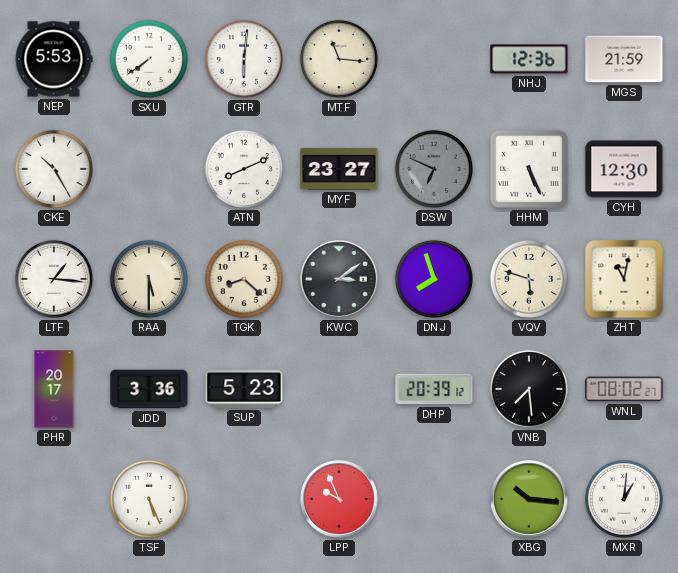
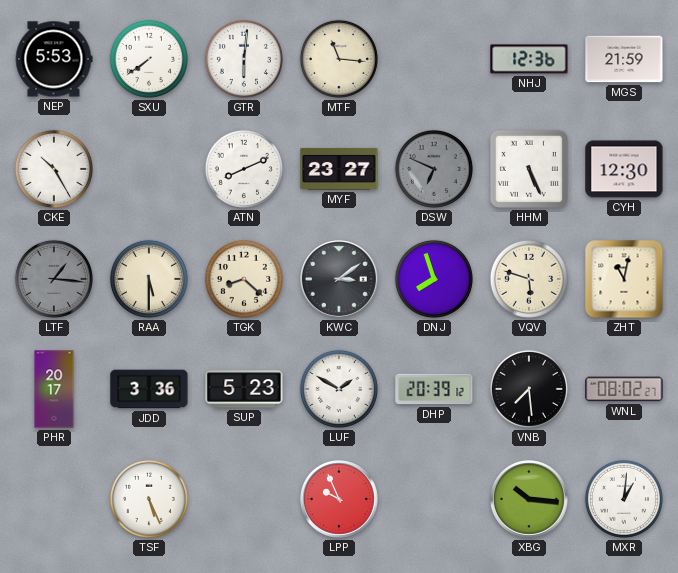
LTF dial: white -> grey (54, 279)
LUF: none -> 1:50 (339, 389)
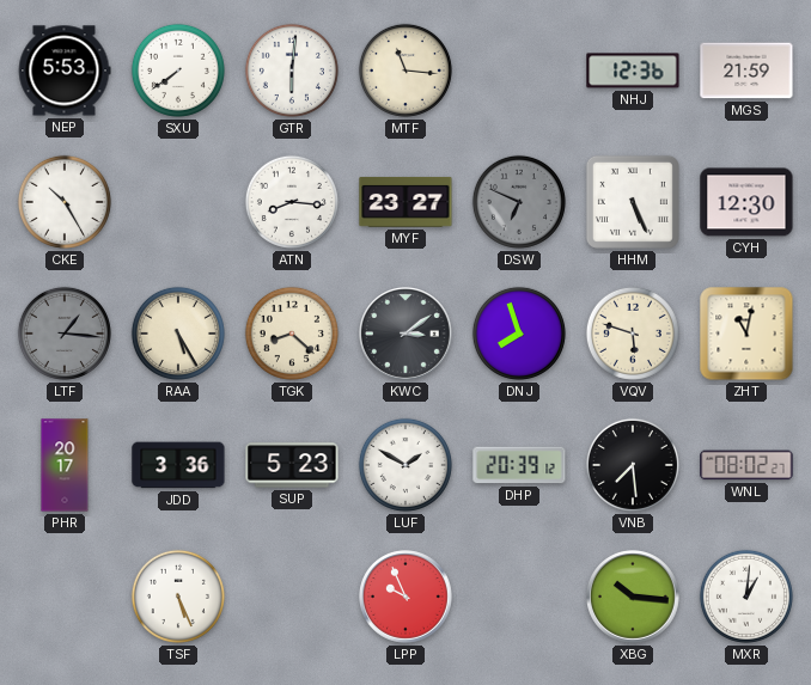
ATN: 8:11 -> 8:16 (292, 202)
RAA: 5:30 -> 5:25 (178, 334)
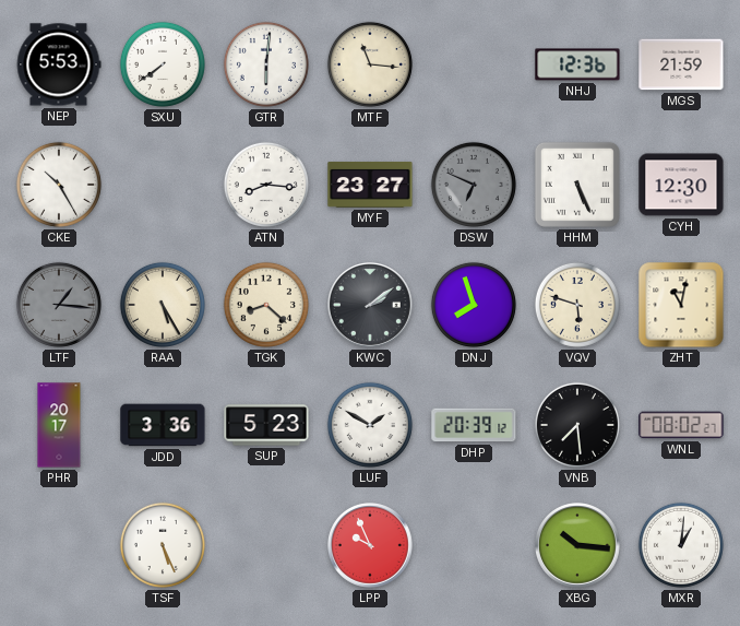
KWC: 3:09 -> 2:09 (371, 306)
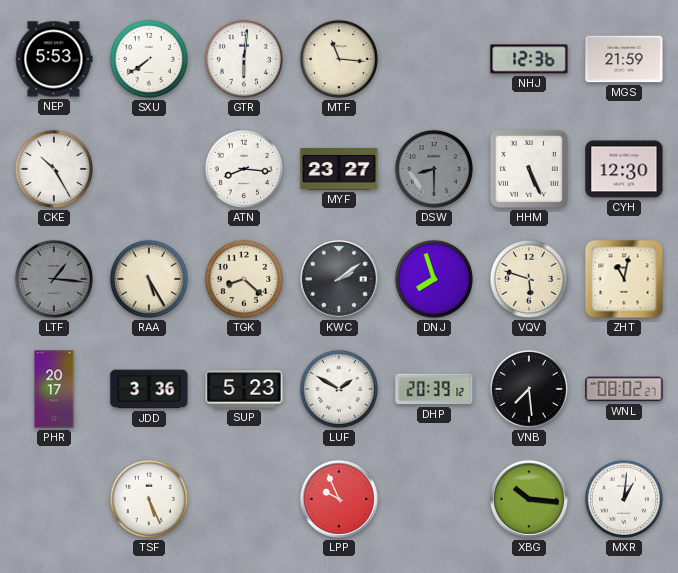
DSW: 6:49 -> 8:30 (434, 169)
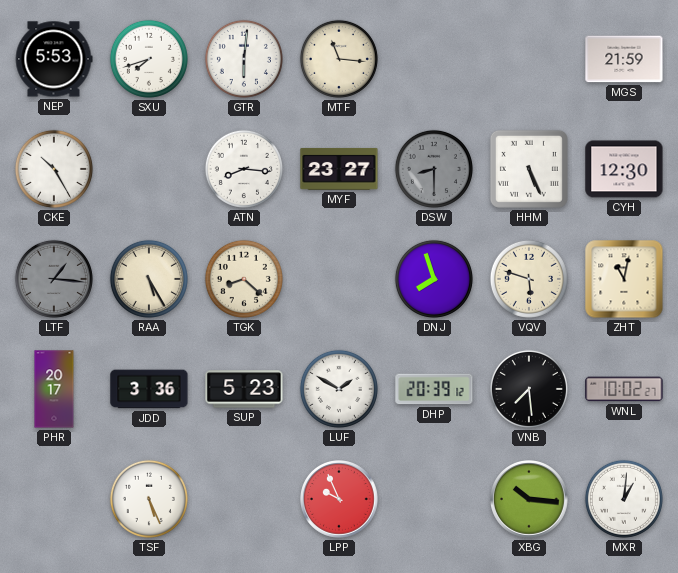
SXU: 7:39 -> 7:42 (149, 59)
NHJ: 12:36 -> none (529, 59)
KWC: 2:09 -> none (340, 280)
WNL: 08:02 -> 10:02 (624, 389)
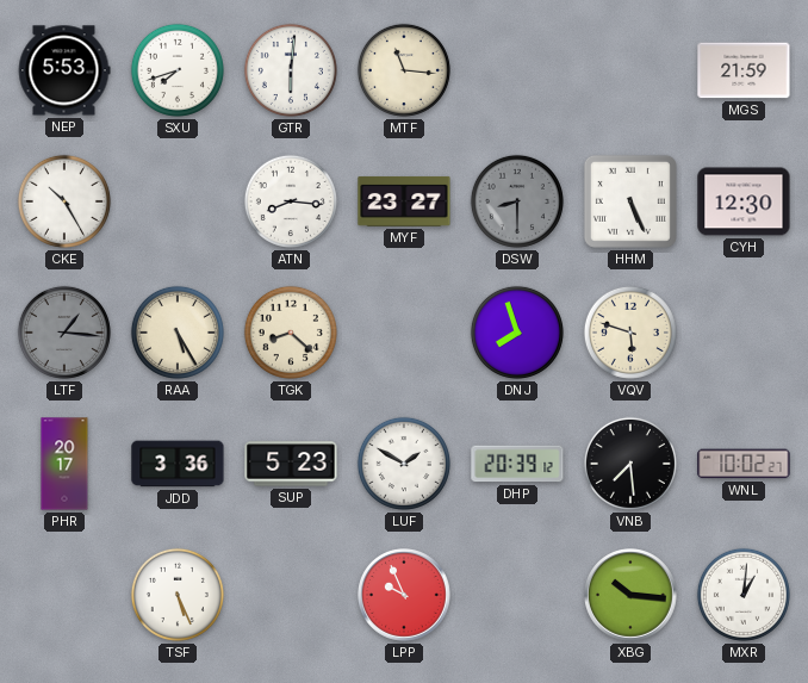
ZHT: 11:02 -> none (624, 279)
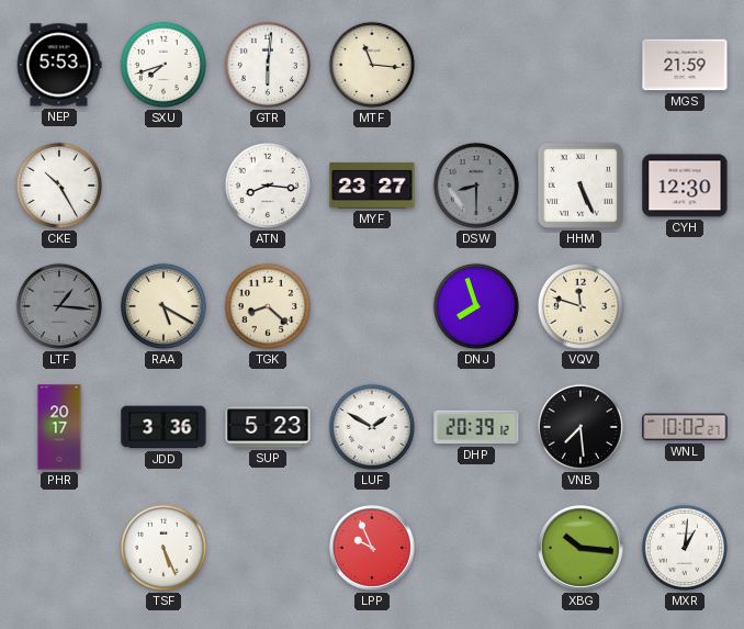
RAA: 5:25 -> 5:20 (164, 306)
VQV: 5:48 -> 11:48 (580, 306)
